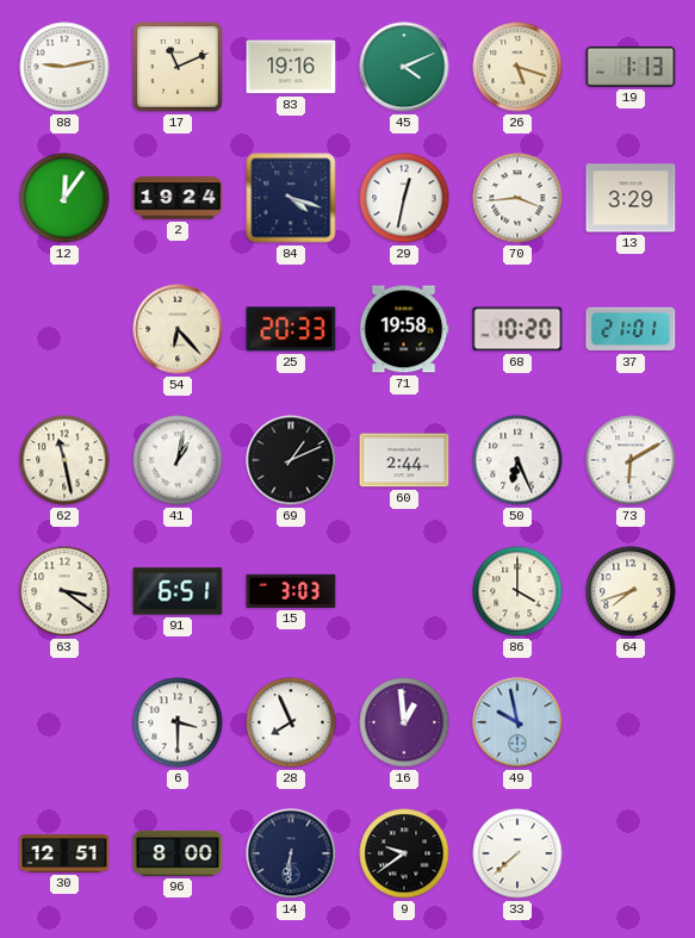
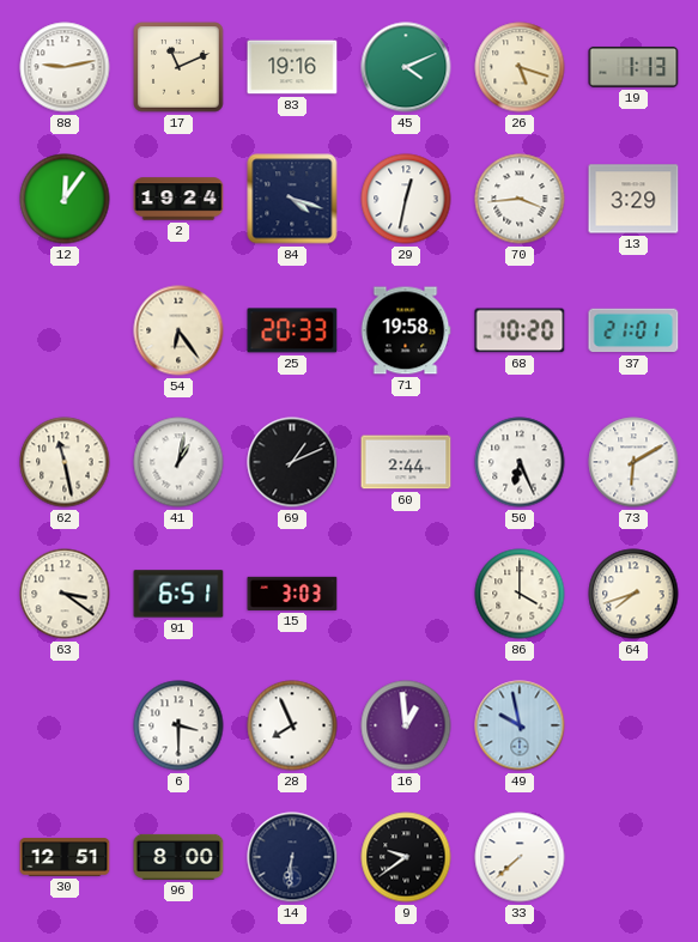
54: 6:23 -> 6:24 (178, 330)
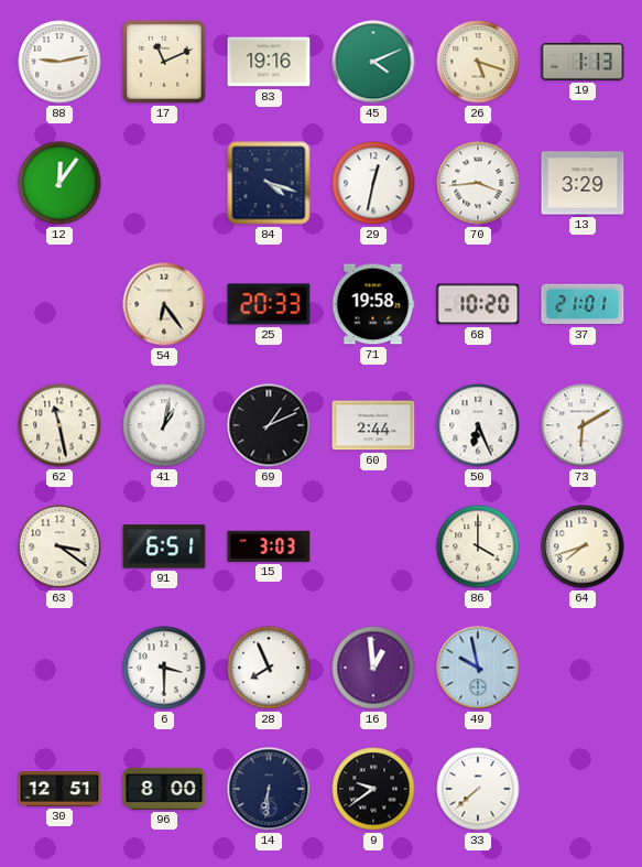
2: 19:24 -> none (178, 199)
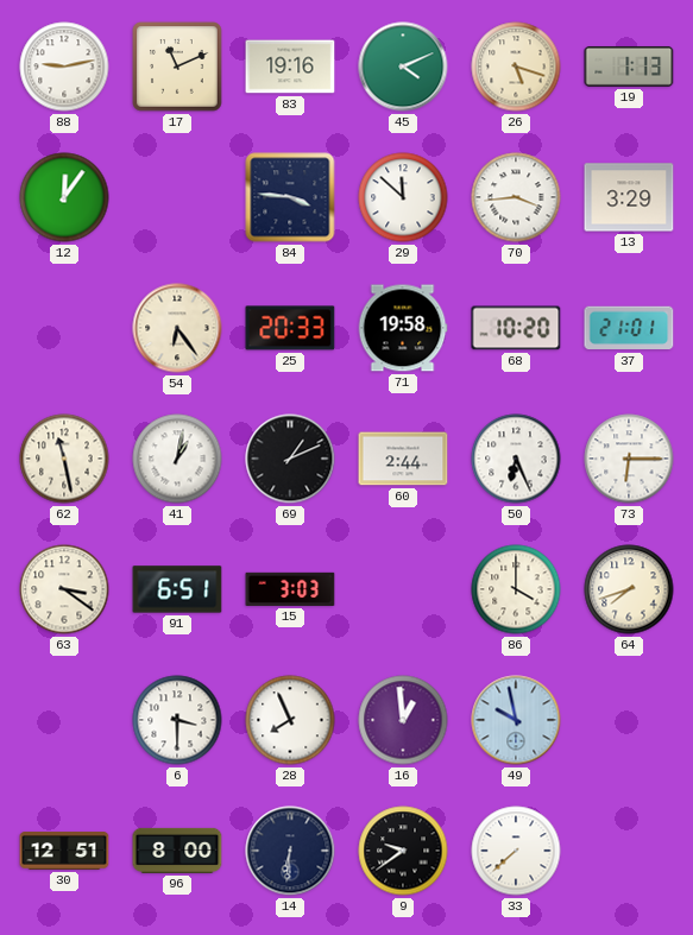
84: 4:18 -> 3:46 (290, 197)
29: 12:32 -> 11:52 (403, 197)
73: 6:10 -> 6:15 (629, 459)
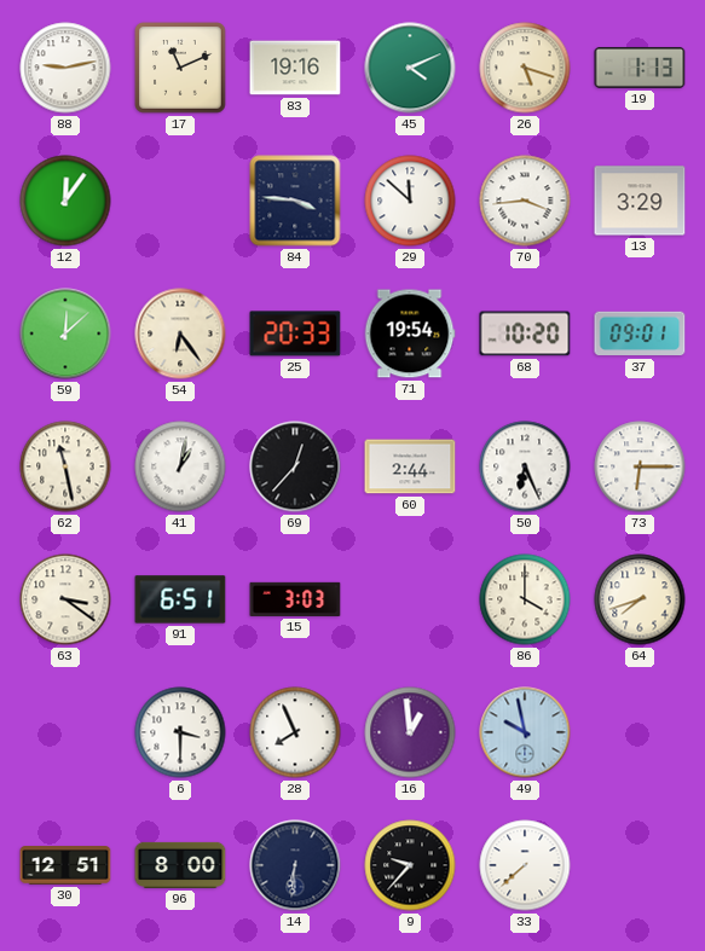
59: none -> 12:08 (65, 334)
71: 19:58 -> 19:54 (410, 334)
37: 21:01 -> 09:01 (640, 334)
69: 1:11 -> 12:37 (295, 466)
9: 9:39 -> 9:37 (410, 865)
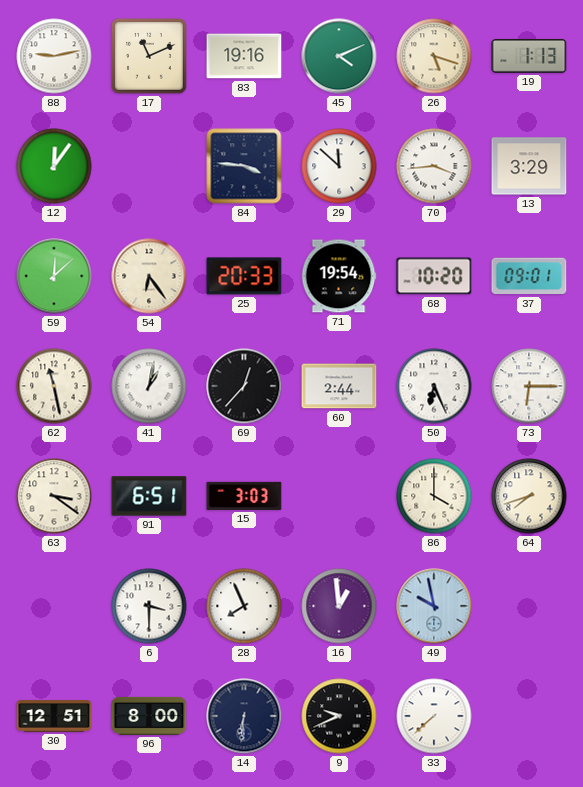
9: 9:37 -> 9:41 (339, 716)
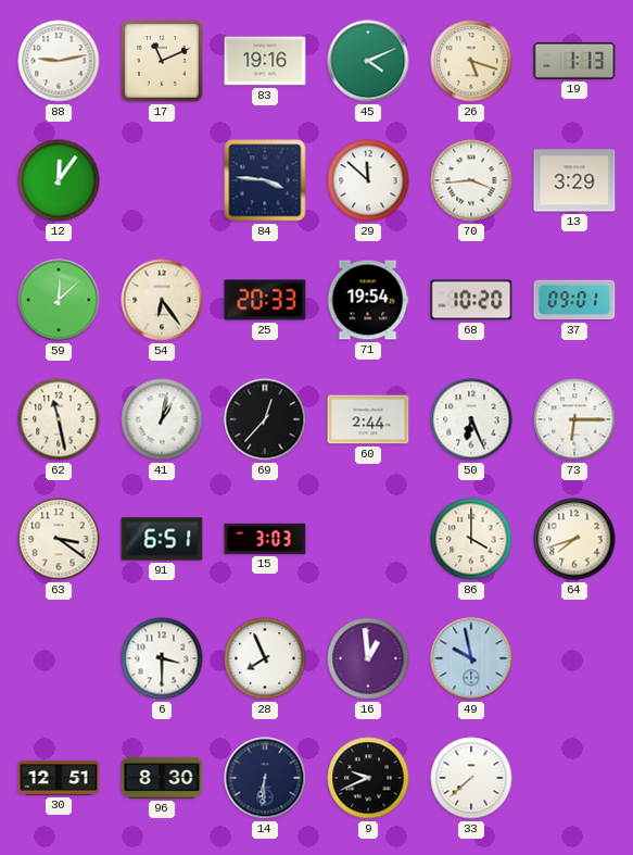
96: 8:00 -> 8:30 (162, 778)
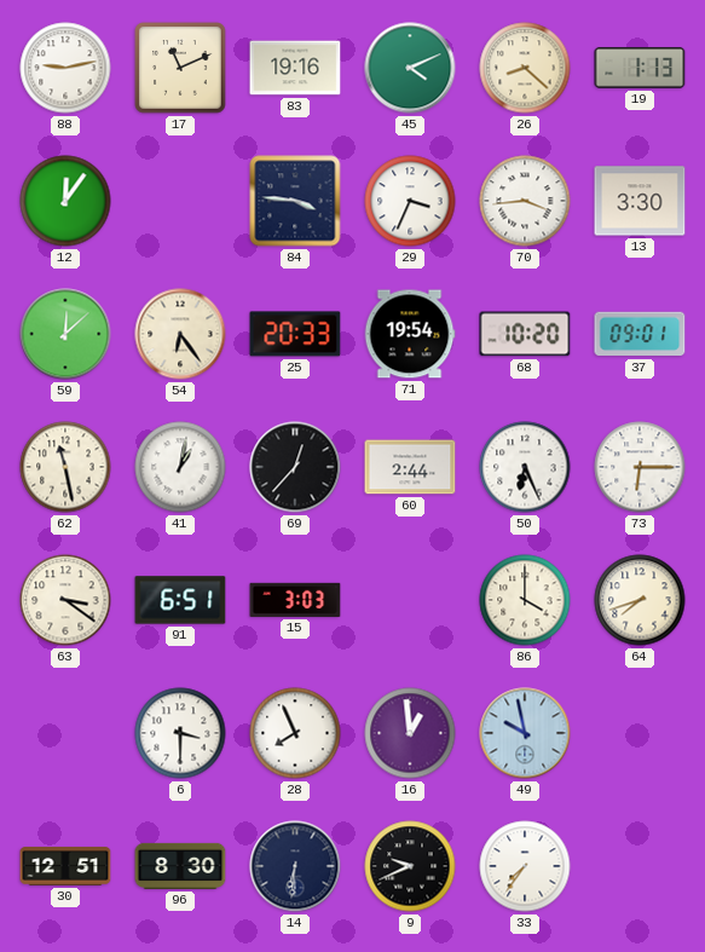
26: 5:18 -> 8:22 (525, 68)
29: 11:52 -> 3:34 (410, 201)
13: 3:29 -> 3:30 (640, 201)
33: 7:38 -> 7:36 (525, 866)
